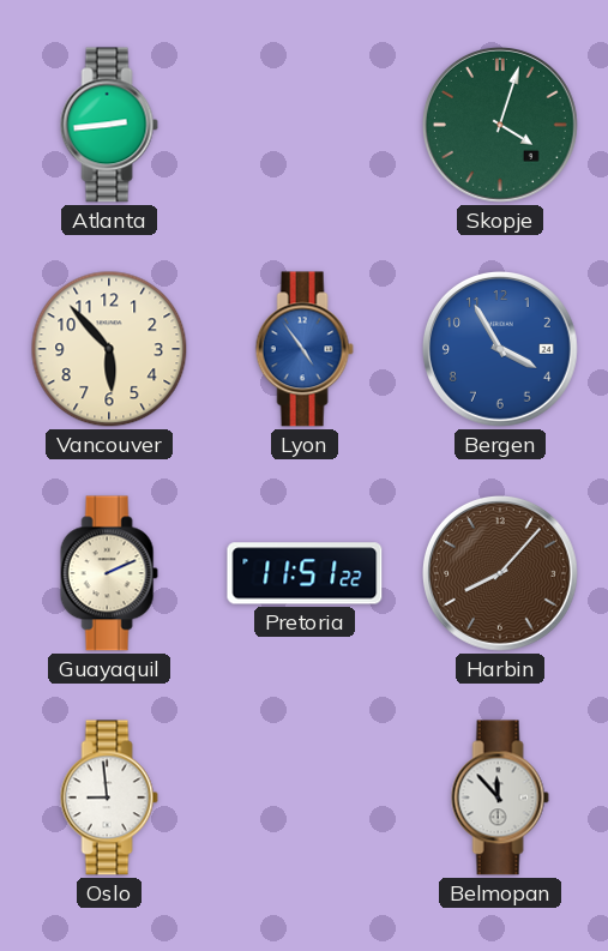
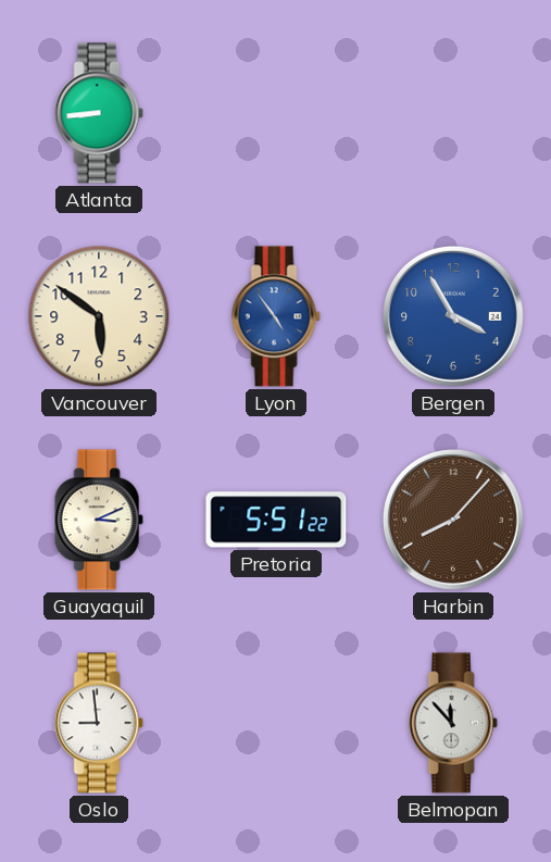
Atlanta: 2:44 -> 8:44 (99, 113)
Skopje: 4:03 -> none (500, 125)
Vancouver: 5:53 -> 5:51 (99, 316)
Guayaquil: 2:11 -> 3:11 (99, 520)
Pretoria: 11:51 -> 5:51 (276, 520)
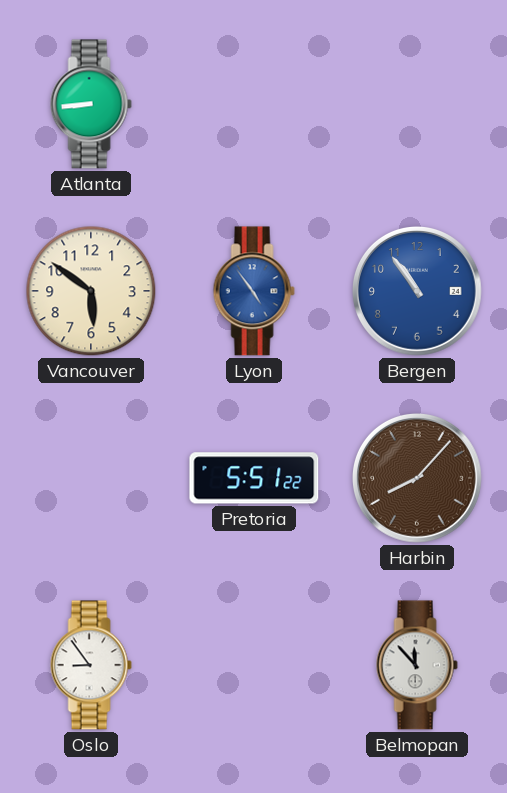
Bergen: 3:55 -> 10:54 (417, 291)
Guayaquil: 3:11 -> none (99, 520)
Oslo: 8:59 -> 8:54 (91, 665)
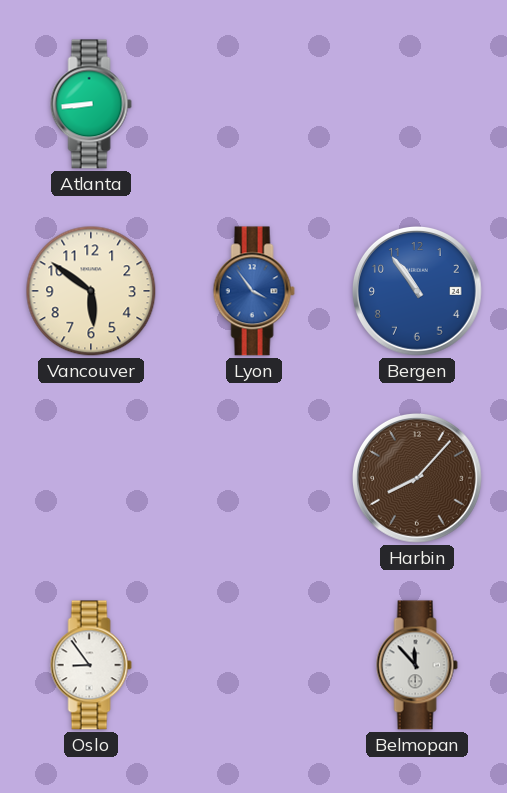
Lyon: 4:54 -> 3:54 (254, 291)
Pretoria: 5:51 -> none (254, 478)
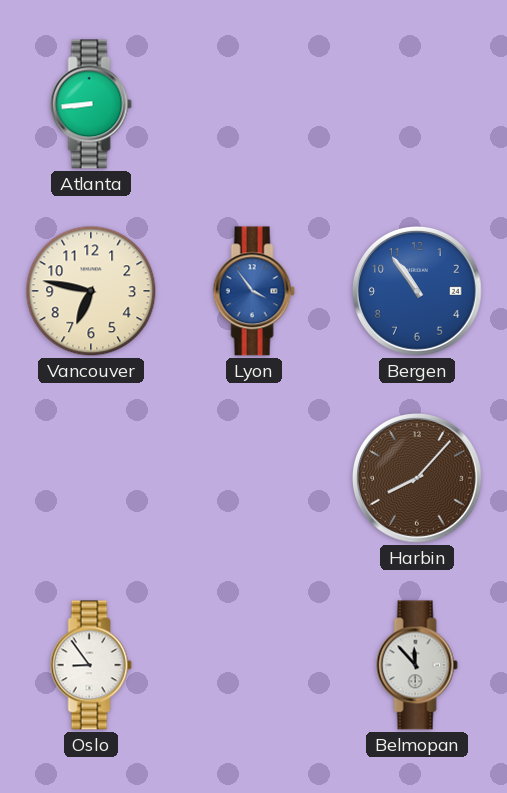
Vancouver: 5:51 -> 6:47 (91, 291)
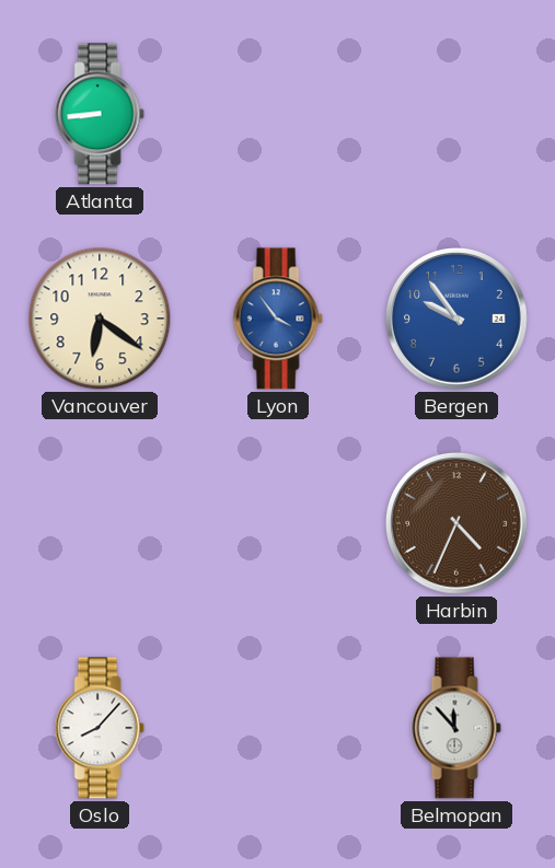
Vancouver: 6:47 -> 6:21 (100, 319)
Bergen: 10:54 -> 9:54 (456, 319)
Harbin: 8:07 -> 4:34 (456, 523)
Oslo: 8:54 -> 8:07 (100, 728)
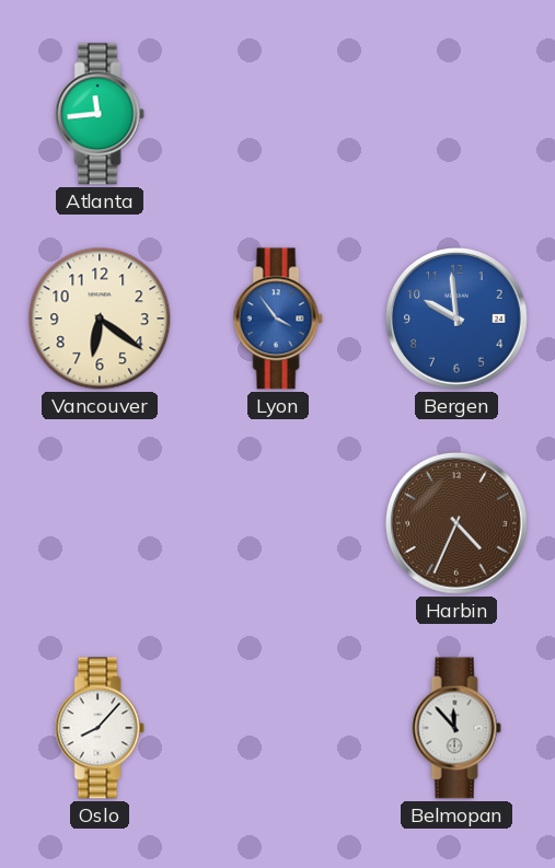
Atlanta: 8:44 -> 11:44 (100, 114)
Bergen: 9:54 -> 9:59 (456, 319)
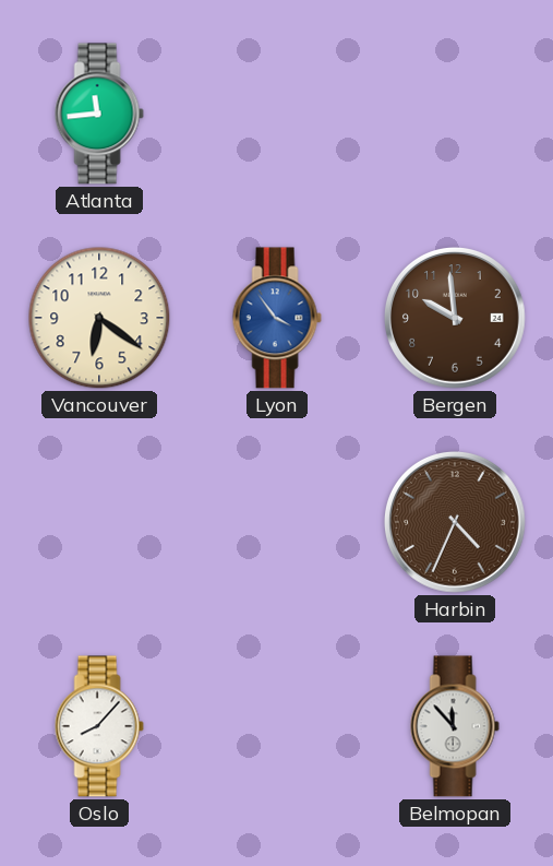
Bergen dial: blue -> brown (455, 318)
